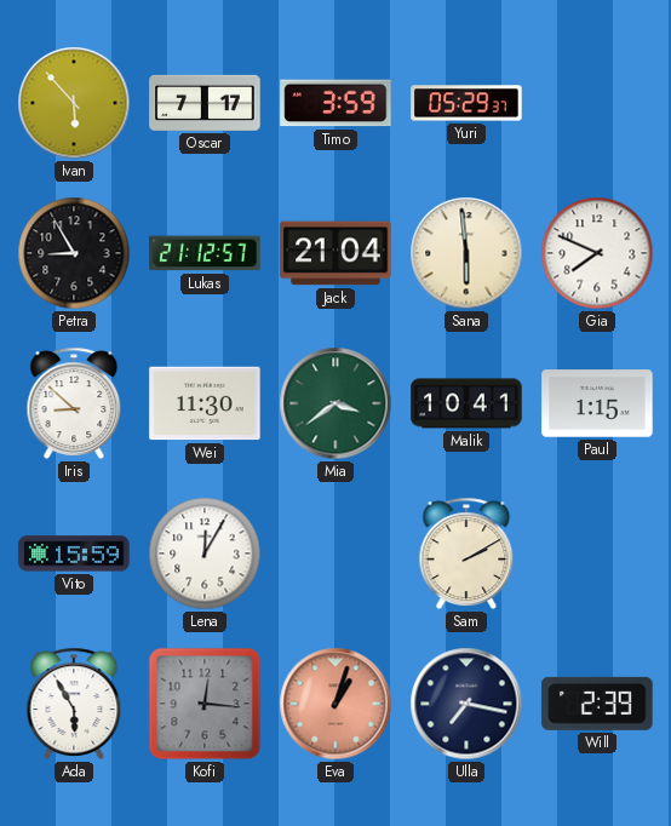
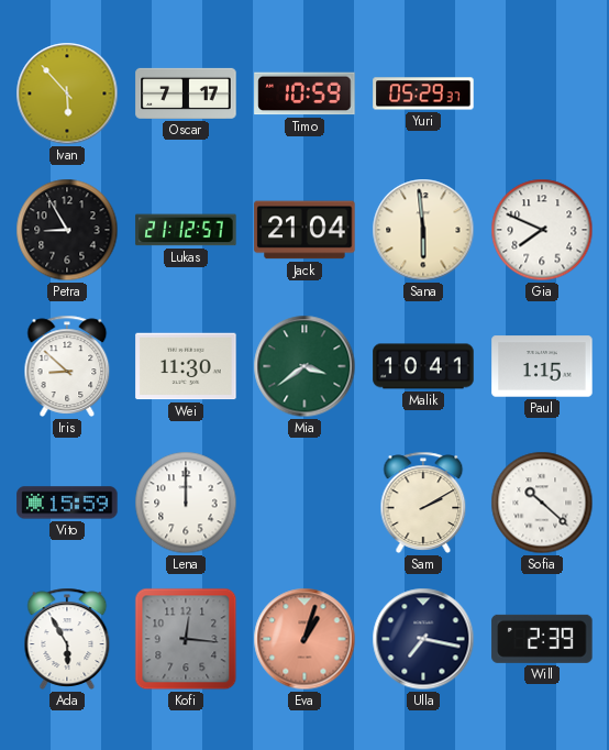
Timo: 3:59 -> 10:59 (304, 93)
Lena: 12:05 -> 12:00 (186, 503)
Sofia: none -> 10:22 (542, 503)
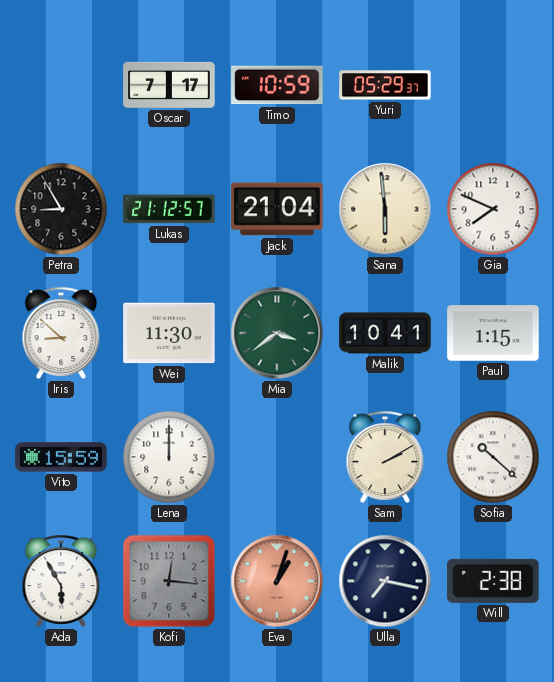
Ivan: 5:53 -> none (67, 93)
Will: 2:39 -> 2:38 (493, 581)
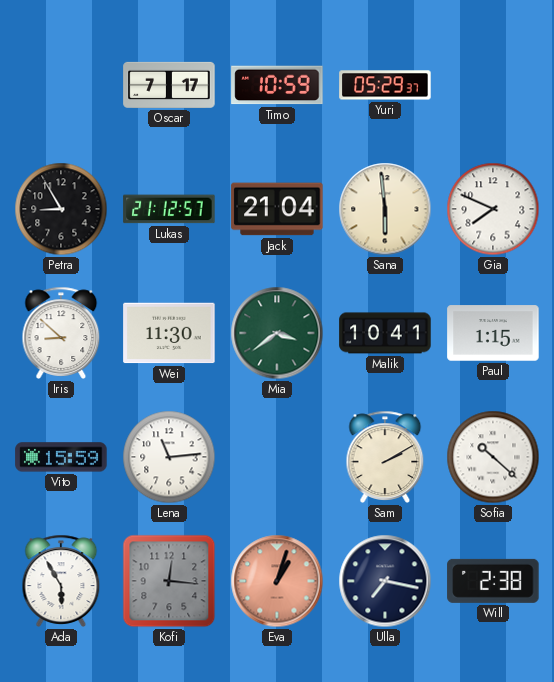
Lena: 12:00 -> 11:14 (169, 457)
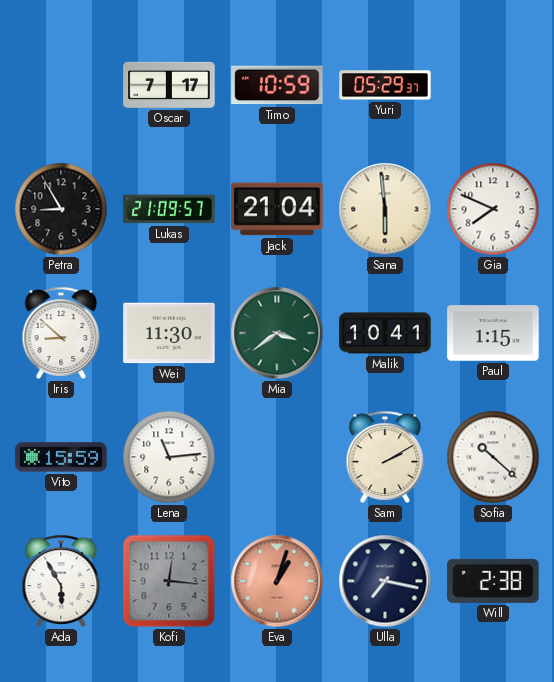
Lukas: 21:12 -> 21:09 (169, 209)
